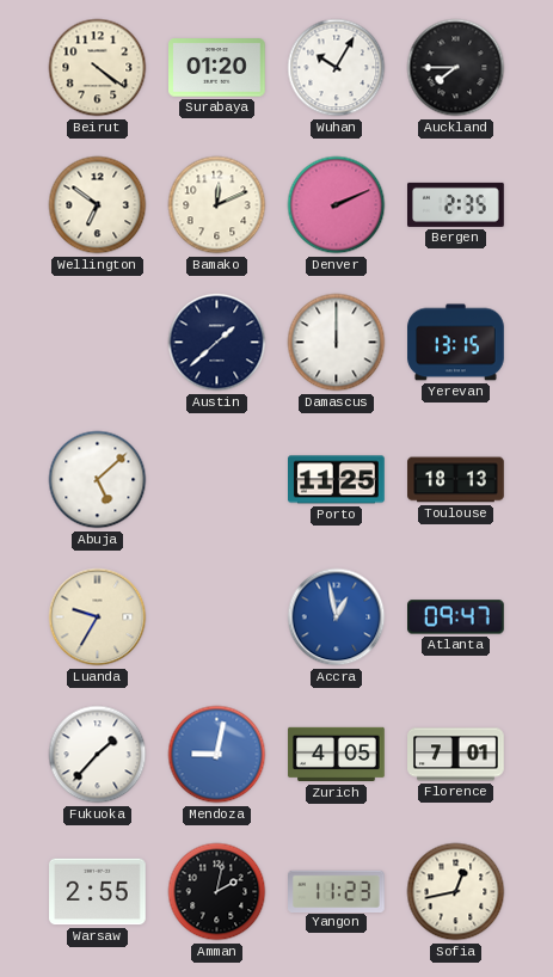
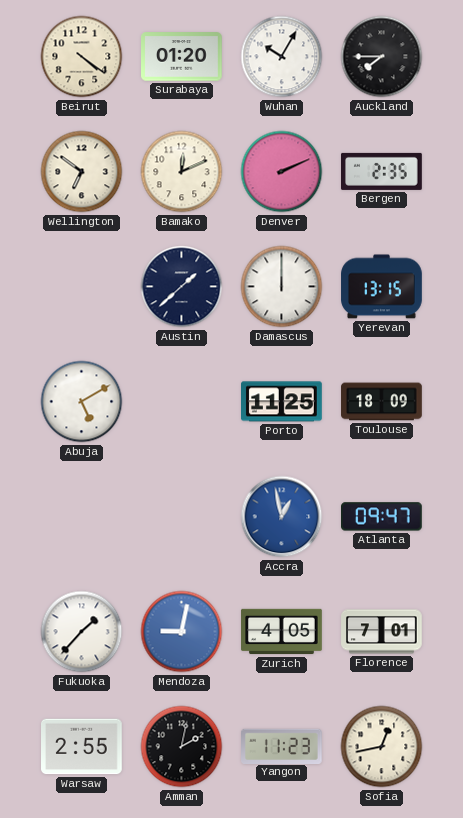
Abuja: 5:08 -> 5:10 (82, 402)
Toulouse: 18:13 -> 18:09 (382, 402)
Luanda: 9:35 -> none (98, 617)
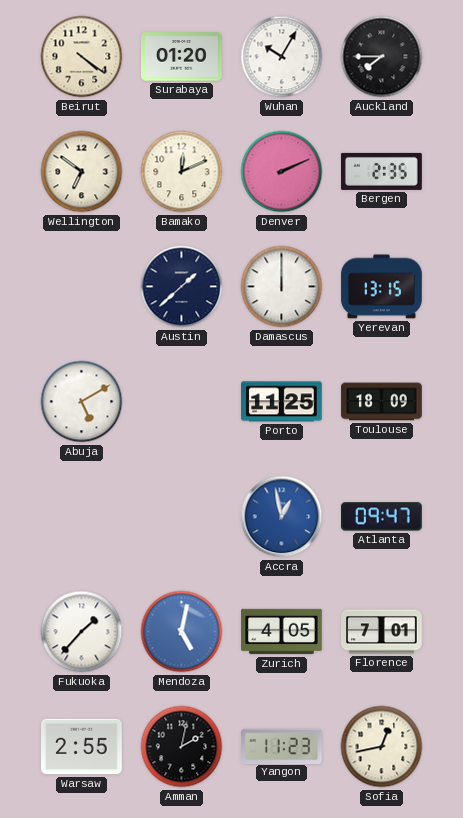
Mendoza: 9:02 -> 5:02 (182, 632)
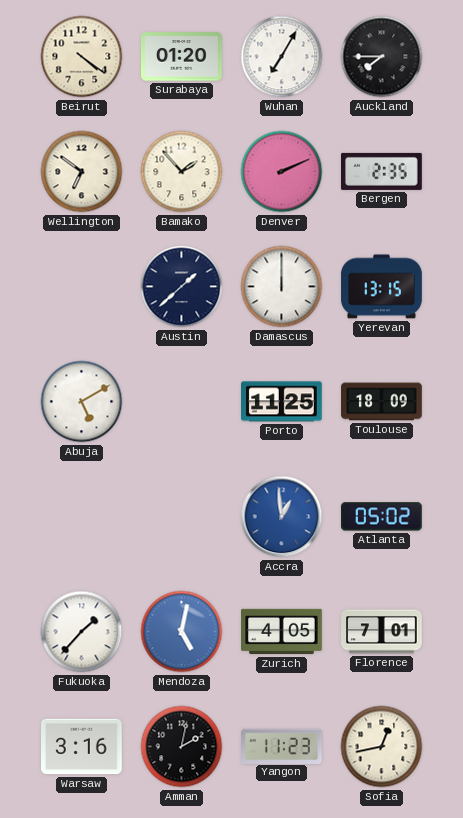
Wuhan: 10:05 -> 7:05 (282, 57)
Bamako: 12:11 -> 1:53 (182, 172)
Accra: 12:58 -> 12:59 (282, 517)
Atlanta: 09:47 -> 05:02 (382, 517)
Warsaw: 2:55 -> 3:16 (82, 747)
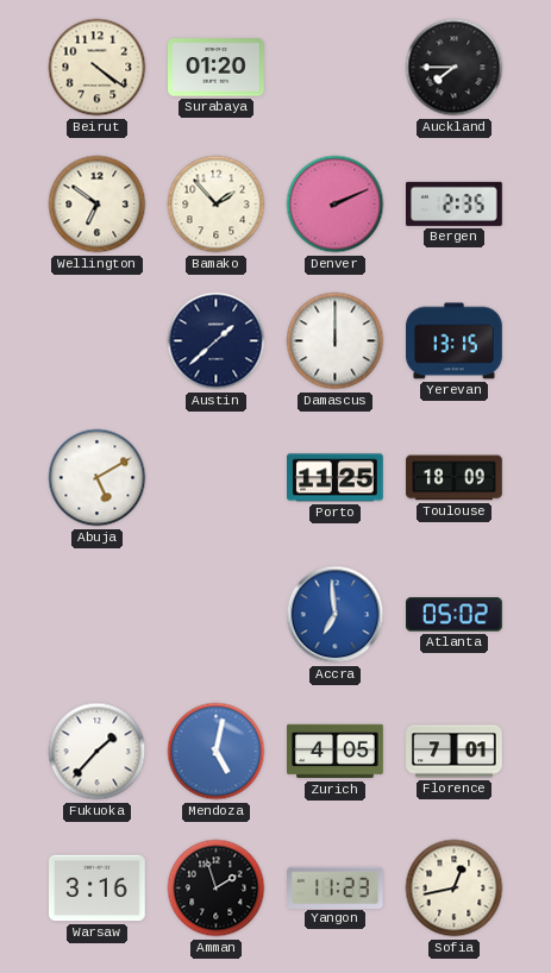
Wuhan: 7:05 -> none (282, 57)
Accra: 12:59 -> 6:59 (336, 615)
Amman: 2:02 -> 1:57 (217, 889)
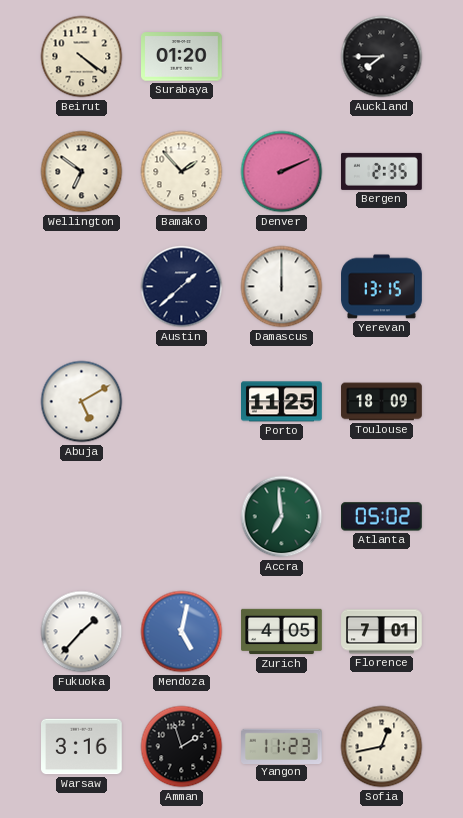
Accra dial: blue -> green (282, 517)
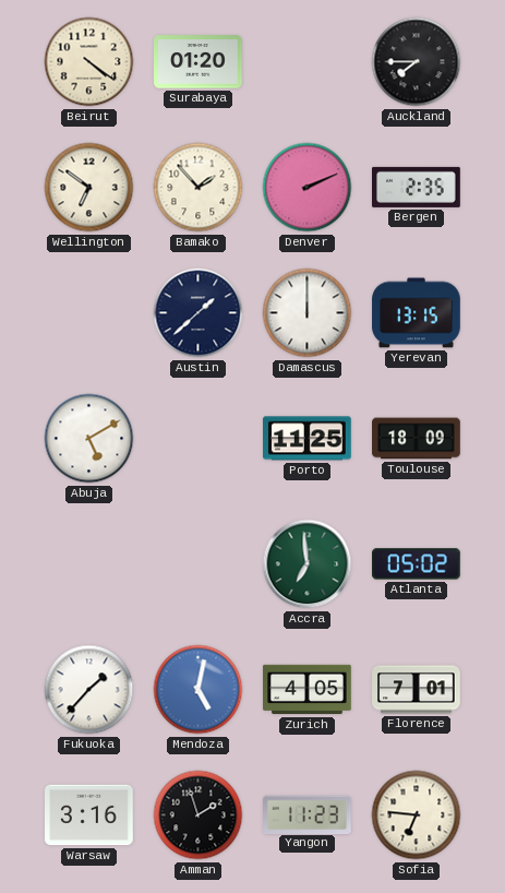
Sofia: 12:43 -> 6:46 (417, 815)
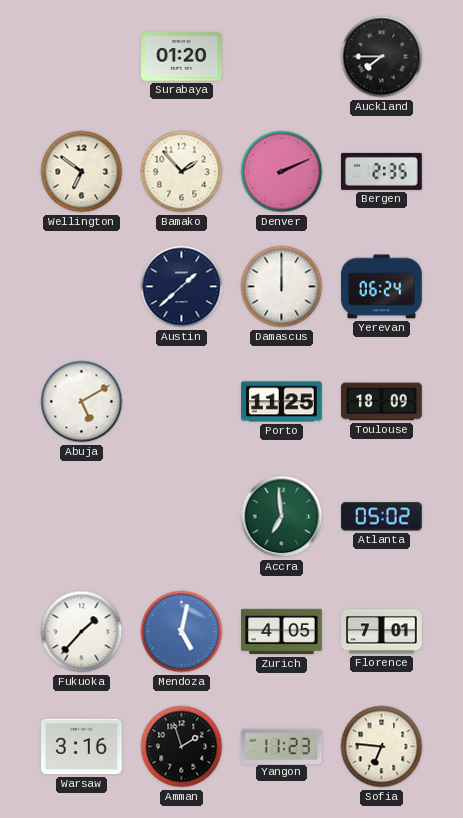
Beirut: 4:21 -> none (89, 62)
Yerevan: 13:15 -> 06:24 (382, 287)
